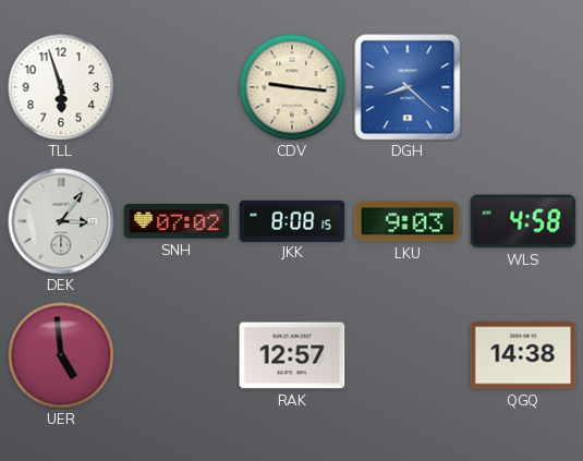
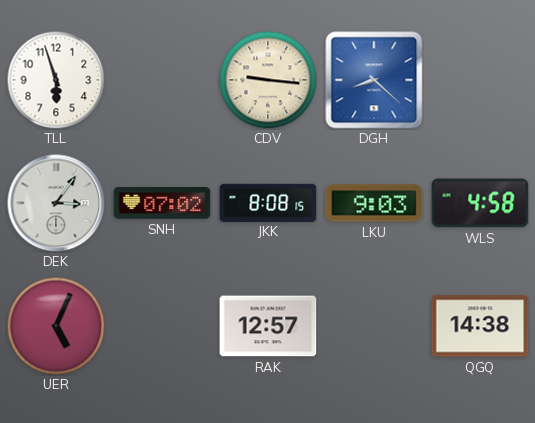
UER: 4:59 -> 5:04 (56, 326)
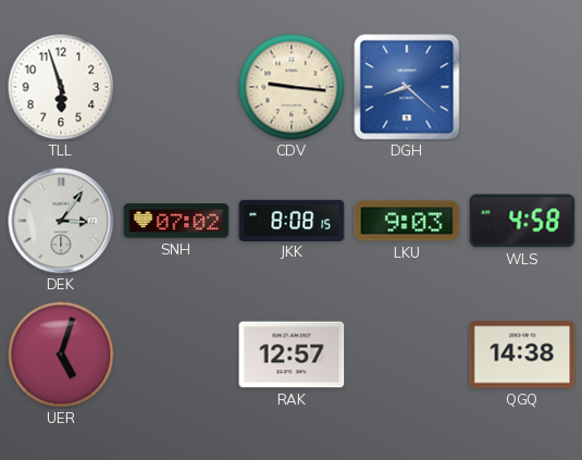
UER: 5:04 -> 5:03 (61, 355)
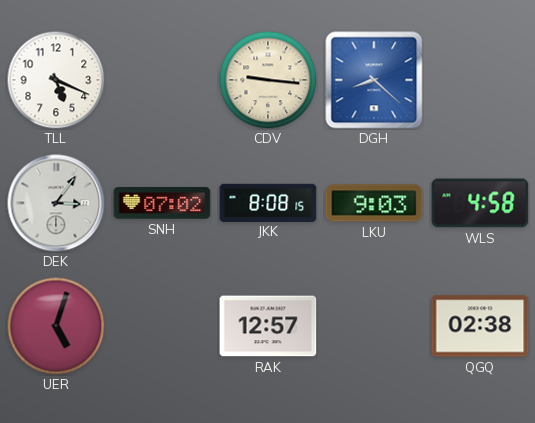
TLL: 5:57 -> 5:19 (56, 80)
QGQ: 14:38 -> 02:38 (480, 326)
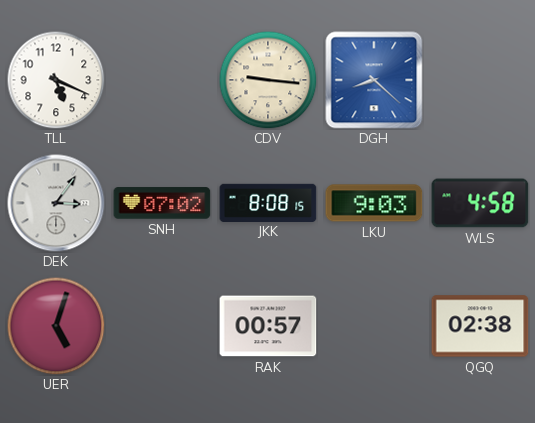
RAK: 12:57 -> 00:57 (268, 326)
